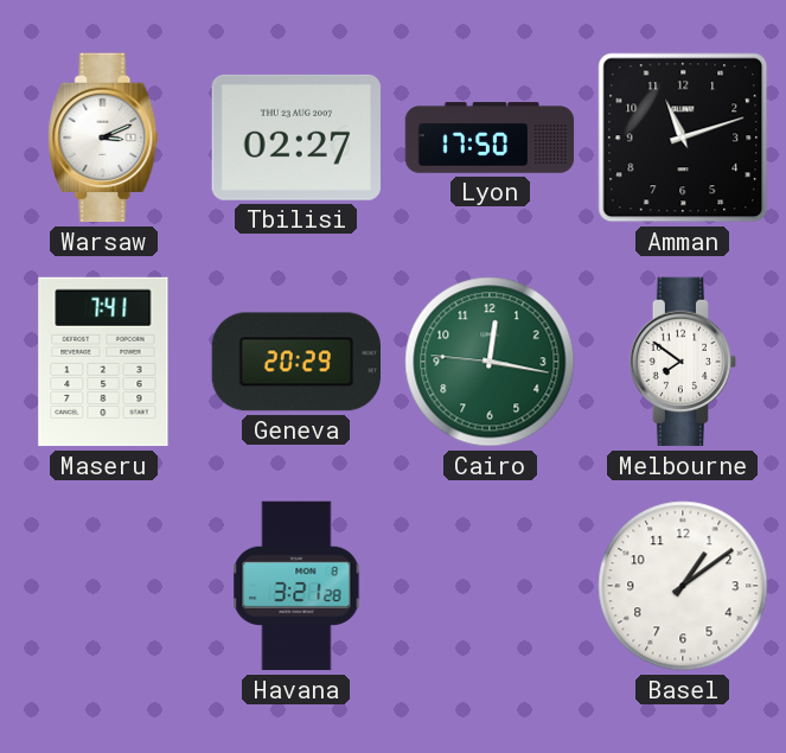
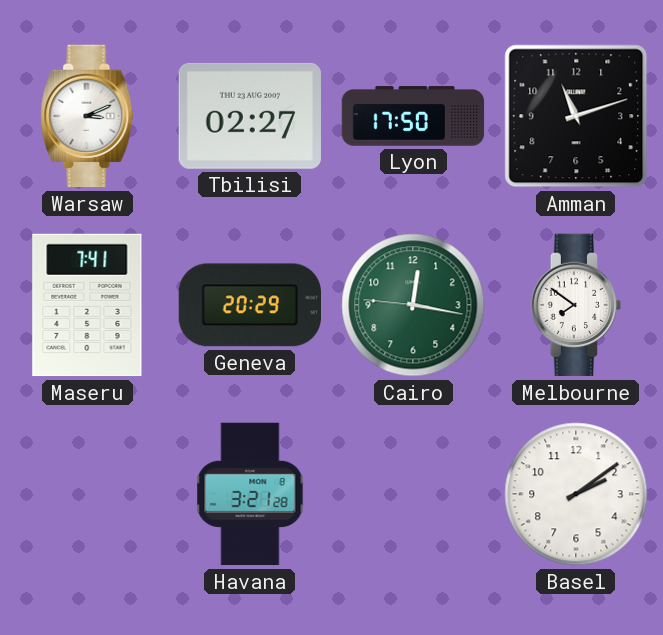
Basel: 1:09 -> 2:09 (576, 494)
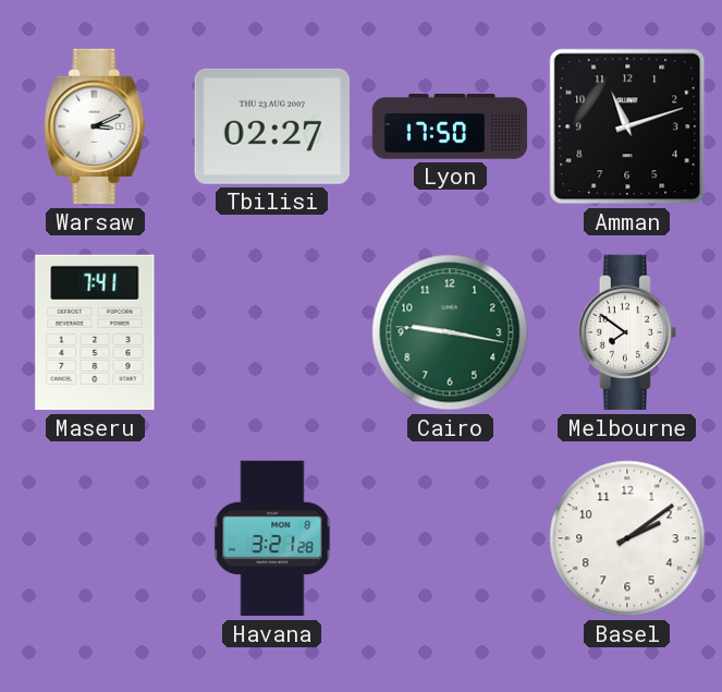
Geneva: 20:29 -> none (249, 305)
Cairo: 12:16 -> 9:16 (450, 332)
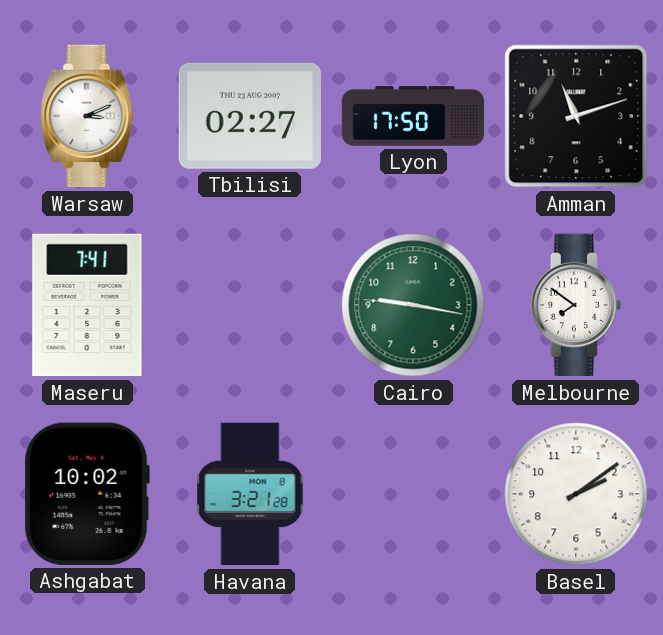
Ashgabat: none -> 10:02 (87, 494)
